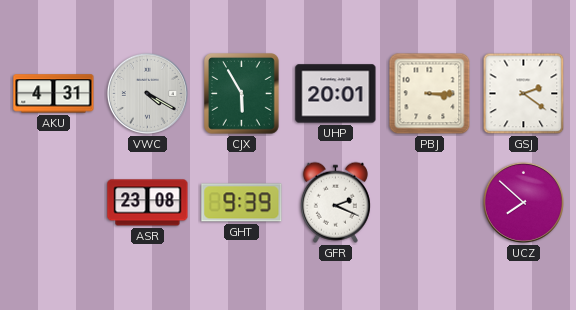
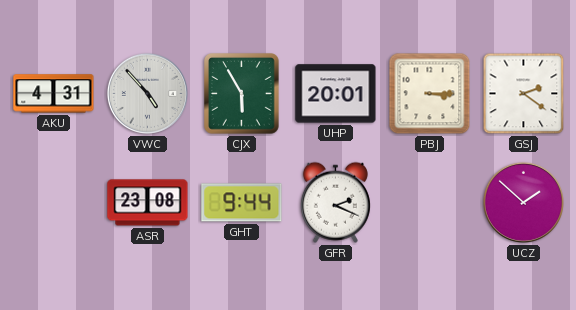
VWC: 4:20 -> 4:53 (147, 93)
GHT: 9:39 -> 9:44 (242, 203)
UCZ: 7:52 -> 1:52 (523, 202)
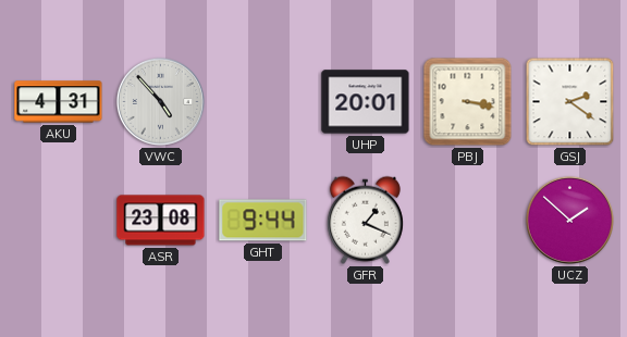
CJX: 5:55 -> none (242, 94)
PBJ: 3:15 -> 3:17 (468, 102)
GFR: 2:19 -> 1:19 (365, 220)
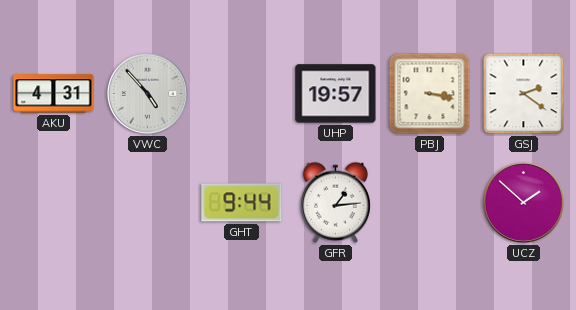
UHP: 20:01 -> 19:57 (336, 94)
ASR: 23:08 -> none (161, 221)
GFR: 1:19 -> 1:14 (335, 202)
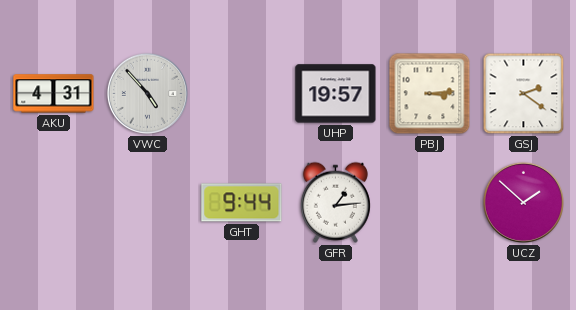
PBJ: 3:17 -> 3:14 (430, 94)
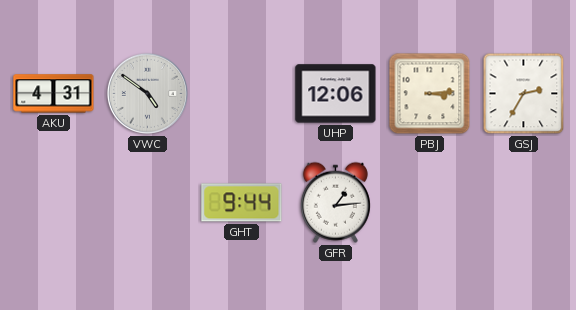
VWC: 4:53 -> 4:51 (147, 93)
UHP: 19:57 -> 12:06 (336, 94)
GSJ: 2:21 -> 2:35 (524, 94)
UCZ: 1:52 -> none (523, 202)
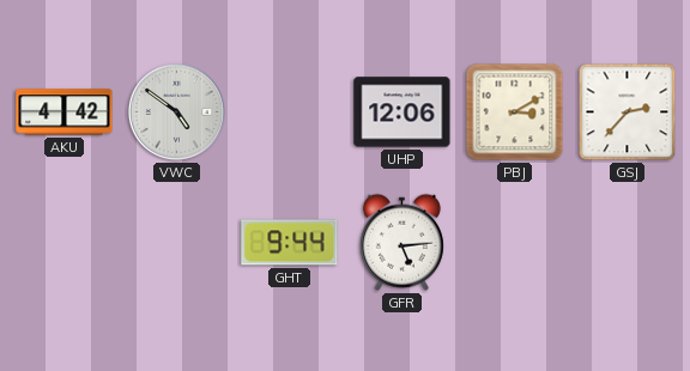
AKU: 4:31 -> 4:42 (65, 112)
PBJ: 3:14 -> 3:10 (515, 112)
GSJ: 2:35 -> 2:37 (628, 112)
GFR: 1:14 -> 5:14 (401, 242)
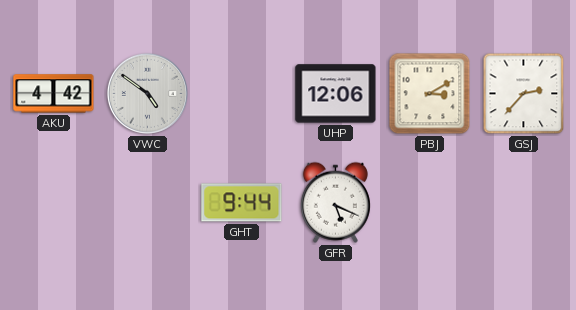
GFR: 5:14 -> 5:19 (335, 202)
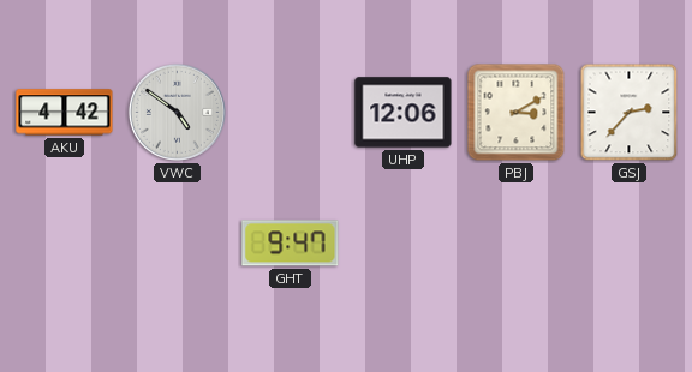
GHT: 9:44 -> 9:47 (291, 244)
GFR: 5:19 -> none (335, 202)
